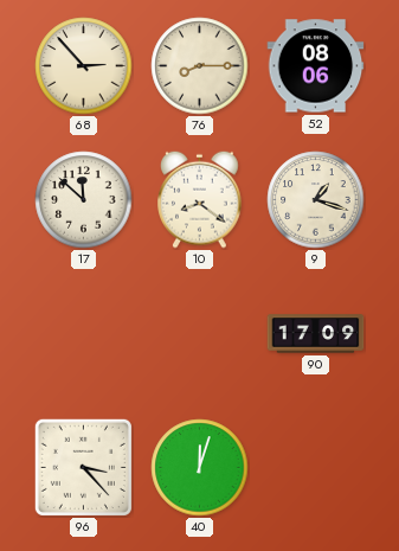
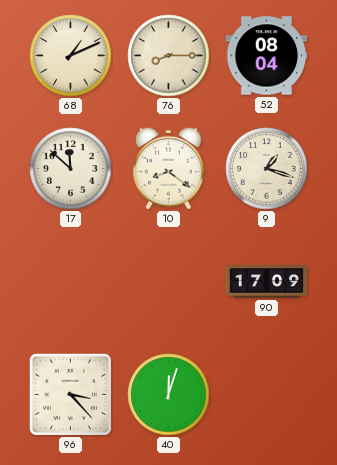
68: 2:53 -> 1:11 (71, 56)
52: 08:06 -> 08:04 (267, 56)
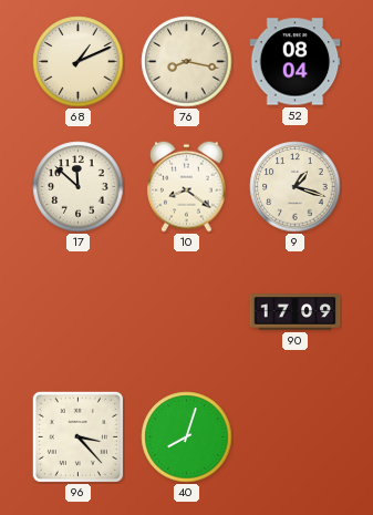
76: 8:15 -> 8:17 (187, 62)
40: 12:03 -> 8:03 (187, 437)
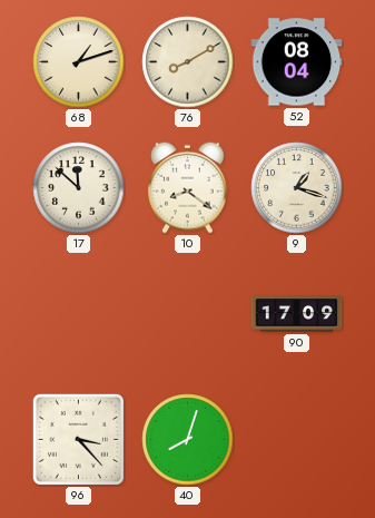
68: 1:11 -> 1:12 (79, 62)
76: 8:17 -> 8:10 (188, 62)
